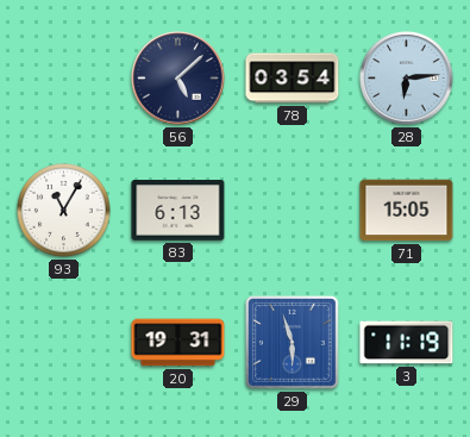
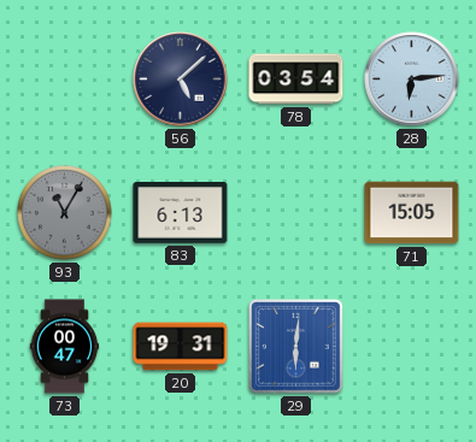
93 dial: white -> grey (65, 213)
73: none -> 00:47 (65, 347)
29: 5:57 -> 6:01 (296, 347)
3: 11:19 -> none (407, 343)
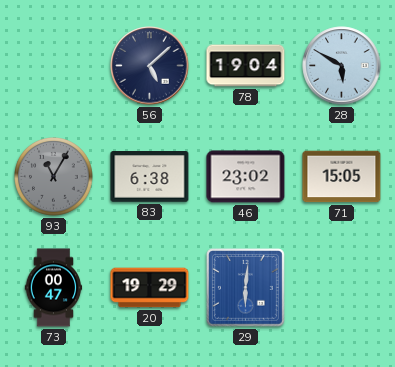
78: 03:54 -> 19:04 (246, 66)
28: 6:14 -> 5:50 (342, 66)
83: 6:13 -> 6:38 (150, 177)
46: none -> 23:02 (246, 177)
20: 19:31 -> 19:29 (150, 288)
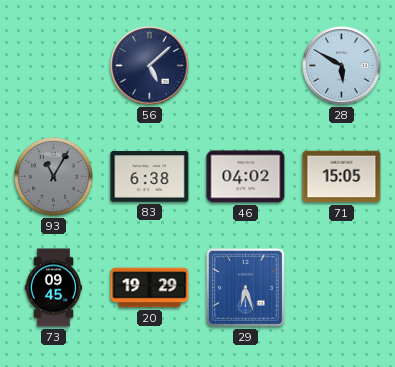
78: 19:04 -> none (246, 66)
46: 23:02 -> 04:02 (246, 177)
73: 00:47 -> 09:45 (54, 288)
29: 6:01 -> 6:27 (246, 288)
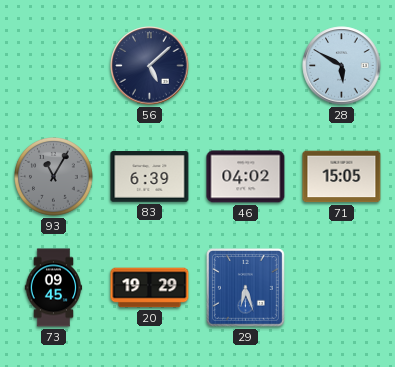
83: 6:38 -> 6:39 (150, 177)
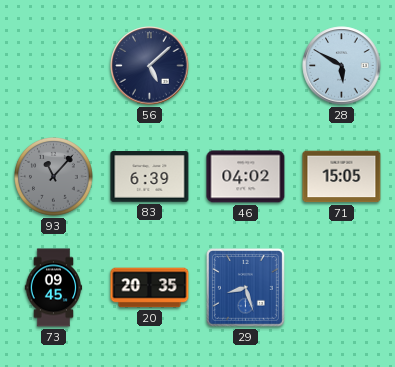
93: 11:05 -> 11:07 (54, 177)
20: 19:29 -> 20:35 (150, 288)
29: 6:27 -> 8:27 (246, 288)
